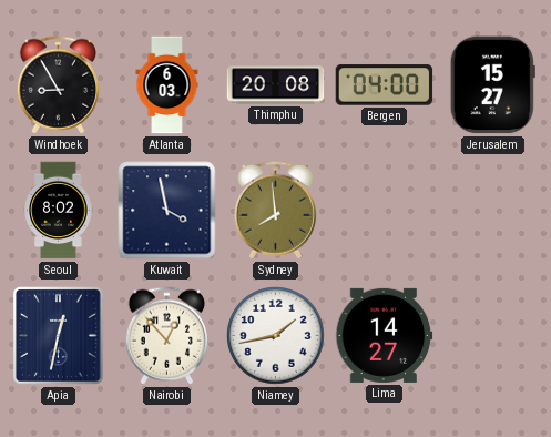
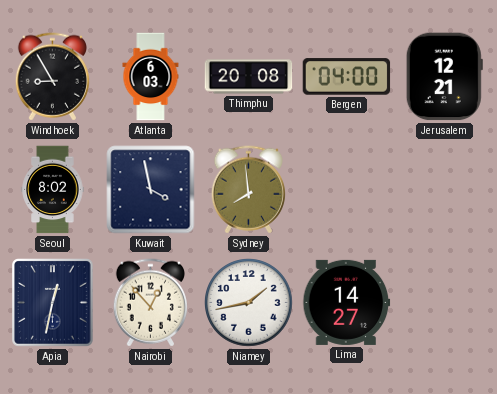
Jerusalem: 15:27 -> 12:21 (444, 77)
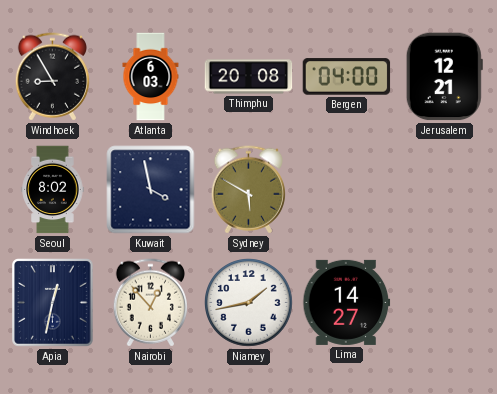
Sydney: 7:59 -> 5:50 (248, 190)
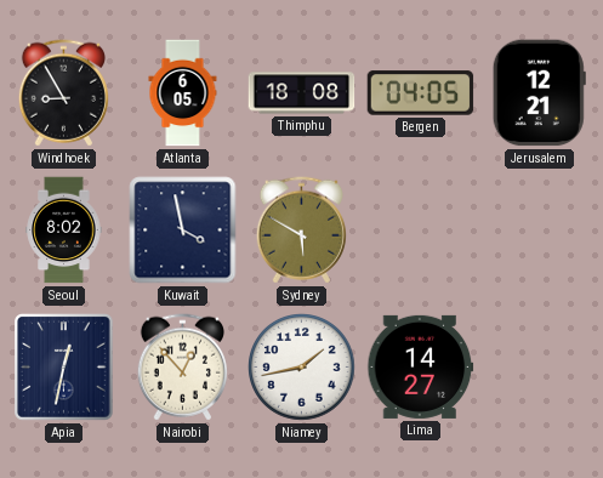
Atlanta: 6:03 -> 6:05 (183, 93)
Thimphu: 20:08 -> 18:08 (302, 93)
Bergen: 04:00 -> 04:05 (421, 93)
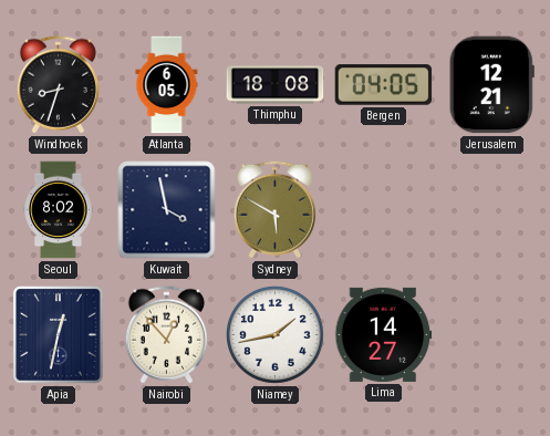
Windhoek: 8:55 -> 8:33 (58, 85)
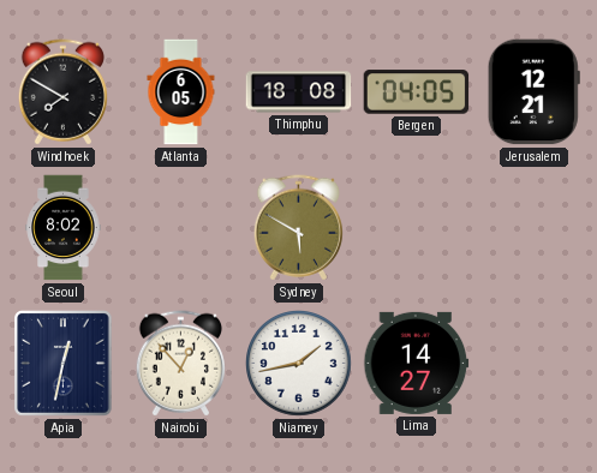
Windhoek: 8:33 -> 7:50 (62, 92)
Kuwait: 3:58 -> none (167, 210)
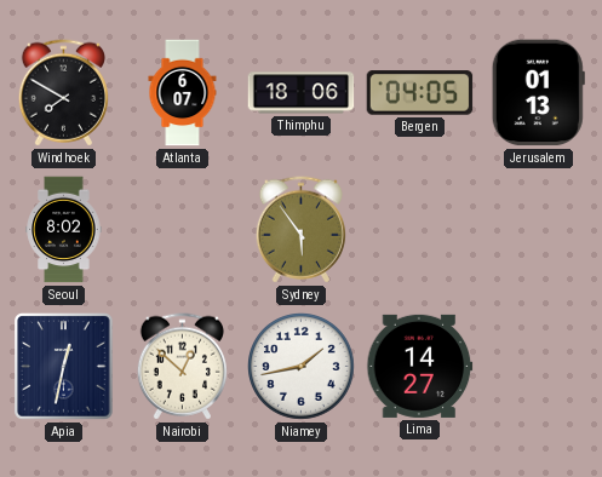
Atlanta: 6:05 -> 6:07 (183, 93)
Thimphu: 18:08 -> 18:06 (302, 93)
Jerusalem: 12:21 -> 01:13 (538, 93)
Sydney: 5:50 -> 5:54 (300, 230)
Nairobi: 12:53 -> 12:52 (182, 367)
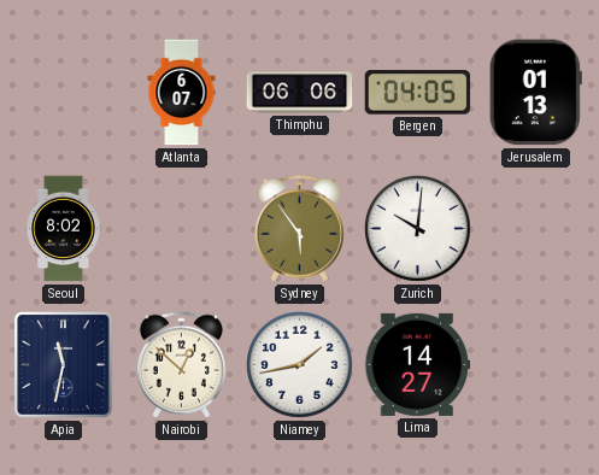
Windhoek: 7:50 -> none (63, 93)
Thimphu: 18:06 -> 06:06 (300, 93)
Zurich: none -> 10:01 (418, 229)
Apia: 12:32 -> 11:32 (64, 365)
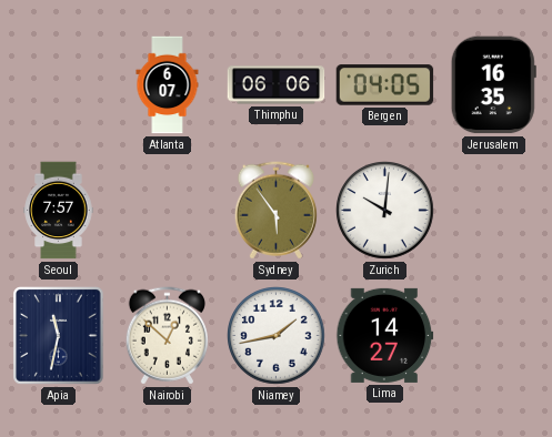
Jerusalem: 01:13 -> 16:35 (493, 85)
Seoul: 8:02 -> 7:57 (59, 211)
